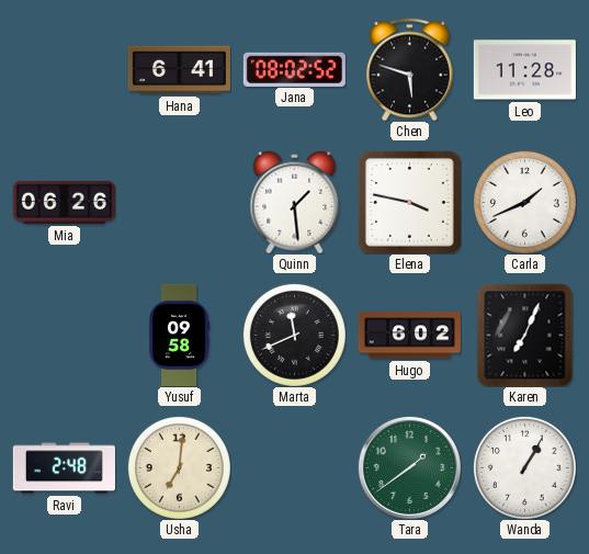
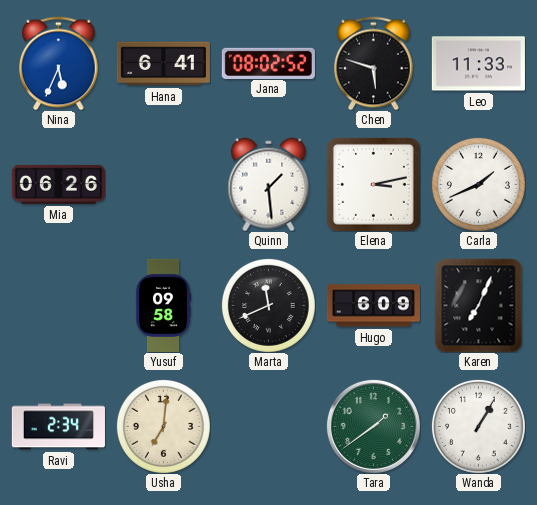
Nina: none -> 5:34 (59, 63)
Leo: 11:28 -> 11:33 (478, 64)
Elena: 3:47 -> 3:13 (373, 184)
Hugo: 6:02 -> 6:09 (373, 306)
Ravi: 2:48 -> 2:34 (58, 427)
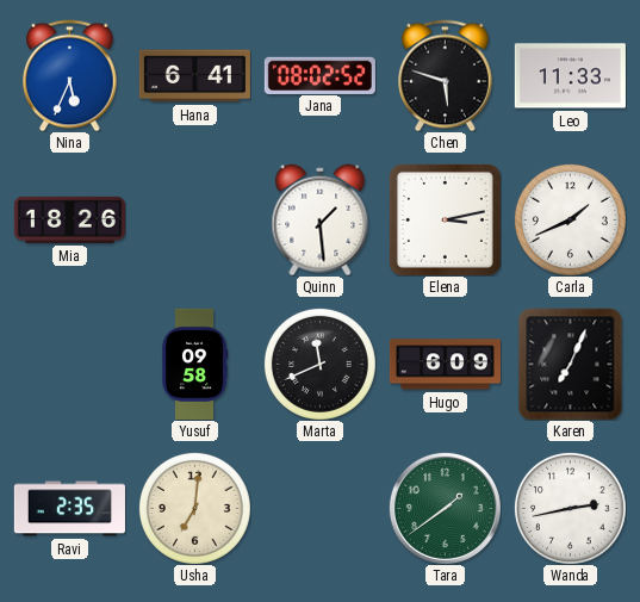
Mia: 06:26 -> 18:26 (69, 219)
Ravi: 2:34 -> 2:35 (69, 509)
Wanda: 1:05 -> 2:43 (570, 508)
